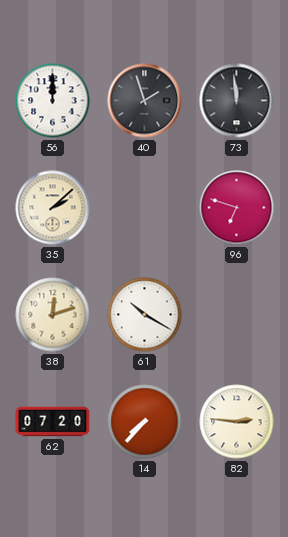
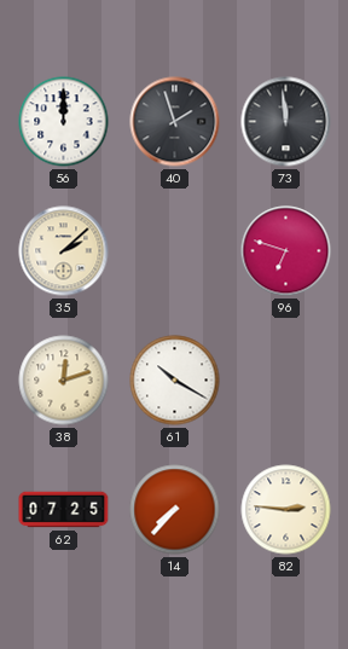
62: 07:20 -> 07:25 (64, 510)
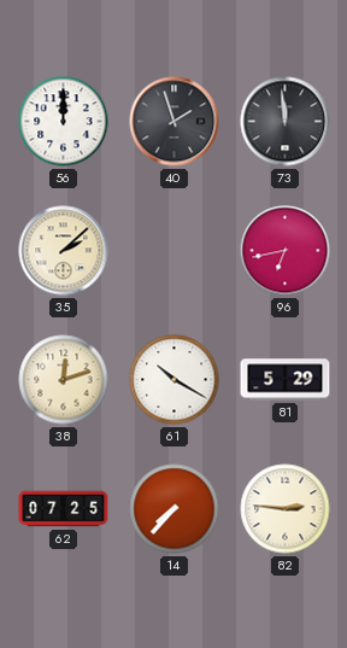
96: 6:48 -> 6:43 (286, 251)
81: none -> 5:29 (286, 380)
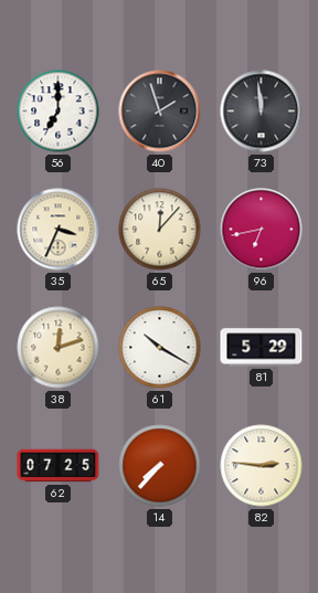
56: 12:00 -> 7:00 (59, 112)
35: 2:08 -> 3:34 (59, 230)
65: none -> 12:07 (160, 230)
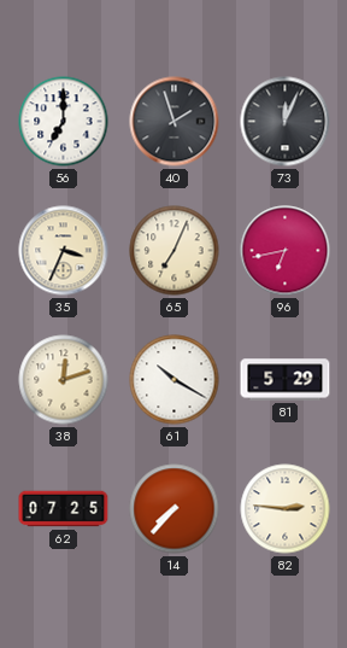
73: 11:59 -> 12:04 (286, 122)
65: 12:07 -> 7:04 (175, 251)
